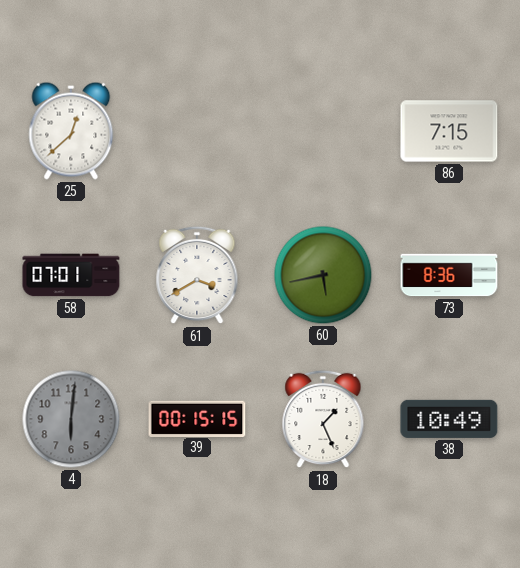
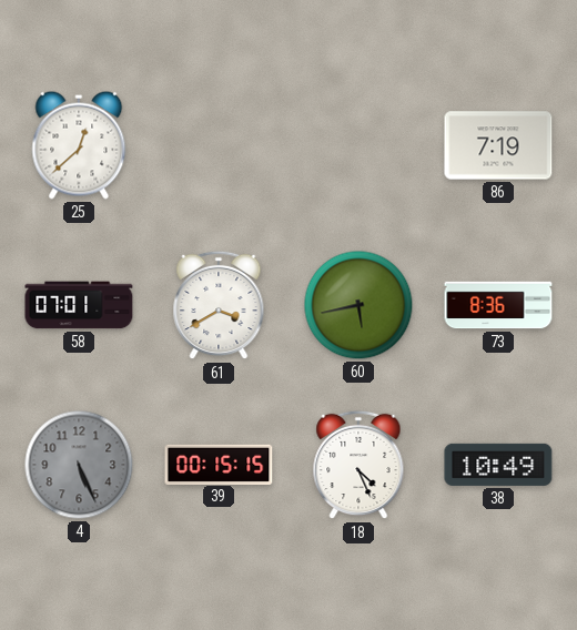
86: 7:15 -> 7:19 (498, 145)
4: 6:01 -> 5:26 (79, 465)
18: 1:26 -> 4:26 (358, 465)
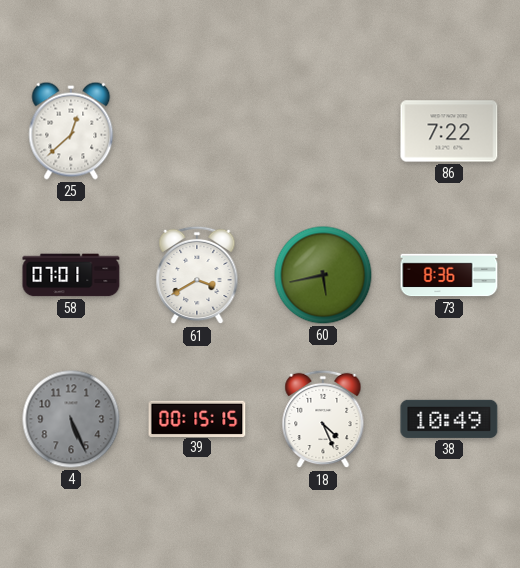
86: 7:19 -> 7:22 (449, 131)
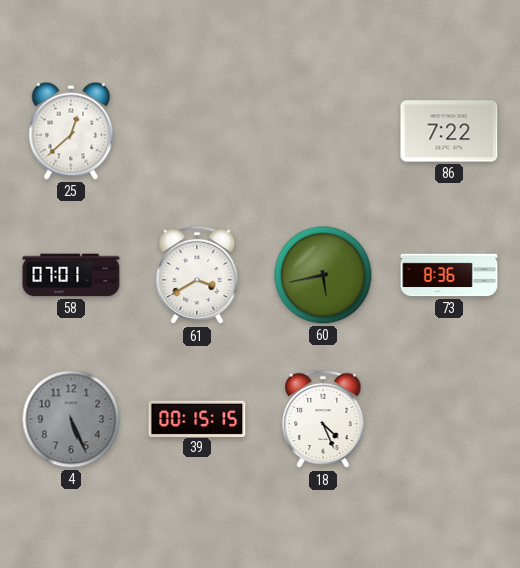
38: 10:49 -> none (449, 419)
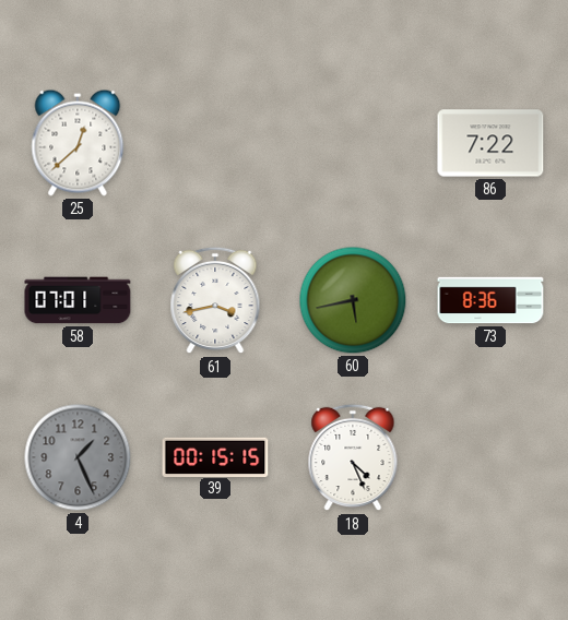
61: 3:40 -> 3:43 (215, 300)
4: 5:26 -> 1:26 (78, 457)
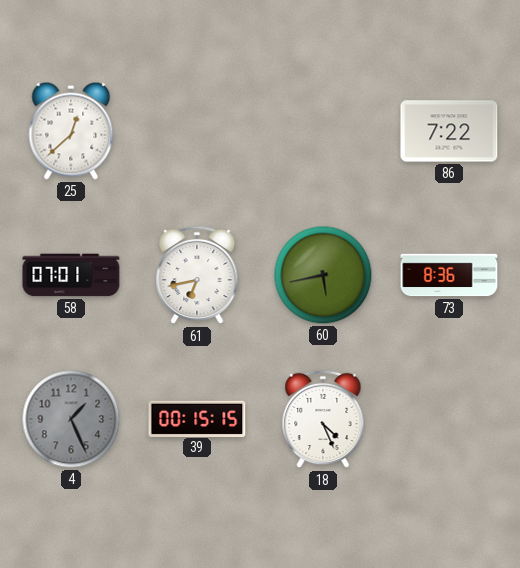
61: 3:43 -> 6:43 (197, 275)
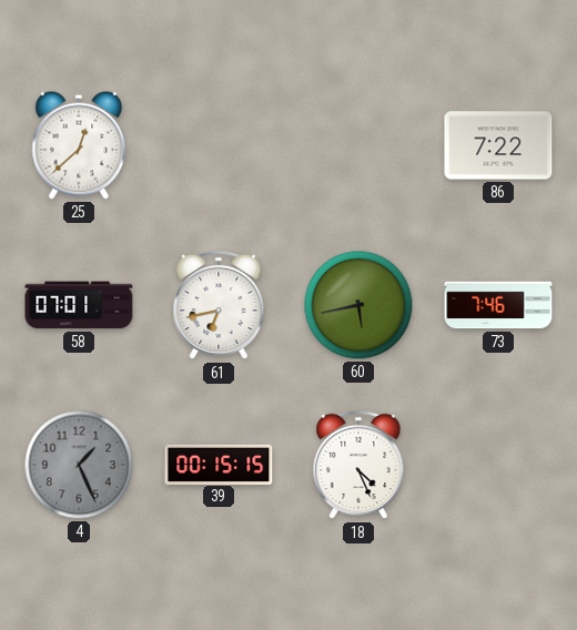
73: 8:36 -> 7:46 (498, 305)
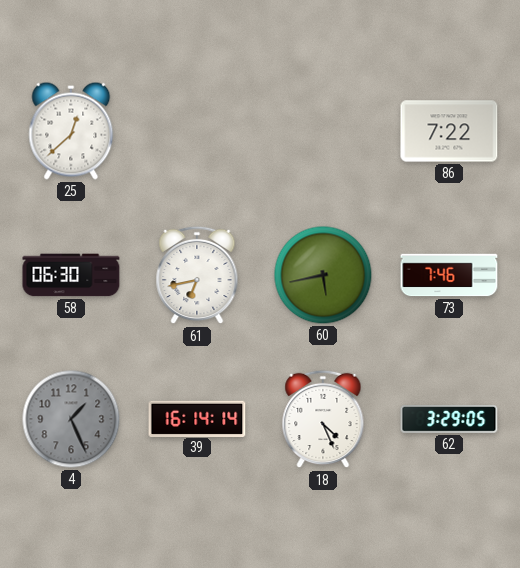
58: 07:01 -> 06:30 (71, 275)
39: 00:15 -> 16:14 (197, 418)
62: none -> 3:29 (449, 419)
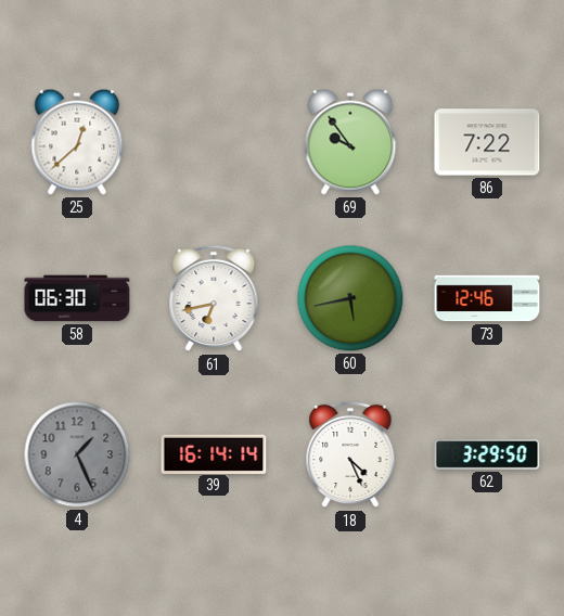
69: none -> 9:54 (350, 142)
73: 7:46 -> 12:46 (487, 298)
62: 3:29:05 -> 3:29:50 (487, 454)
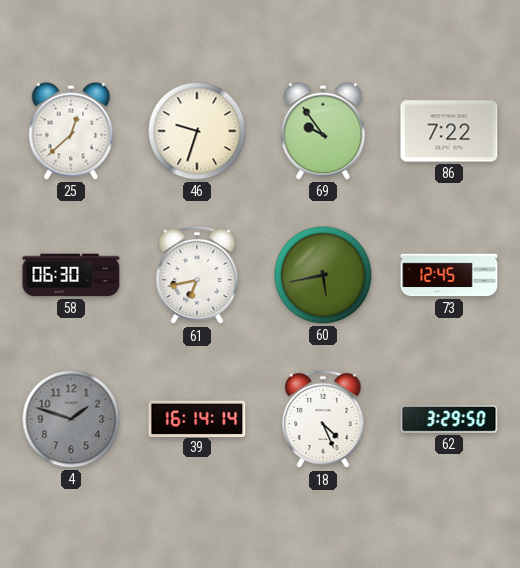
46: none -> 9:33 (197, 131)
73: 12:46 -> 12:45 (449, 275)
4: 1:26 -> 1:48 (71, 419)
